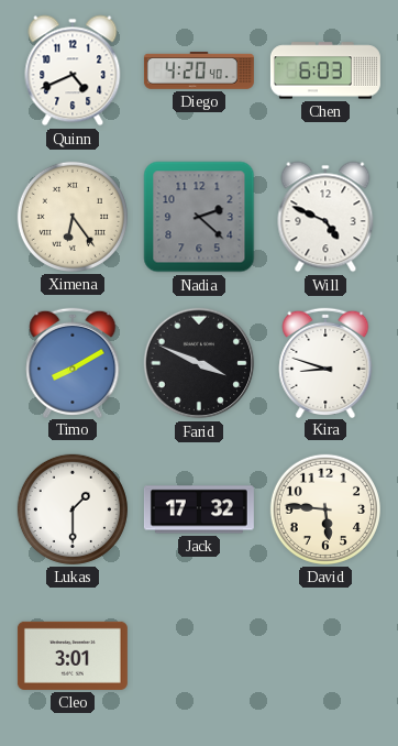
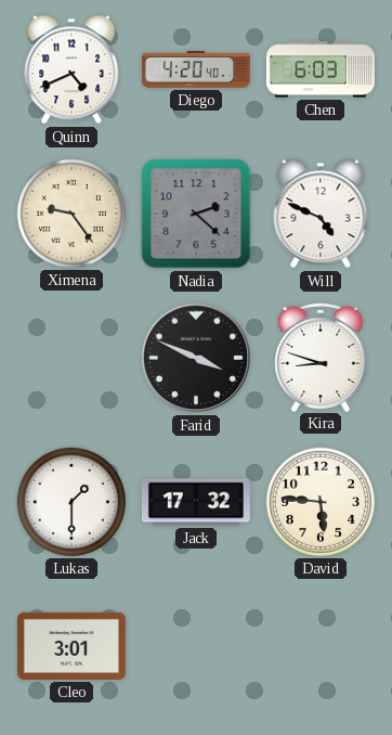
Ximena: 6:24 -> 9:24 (71, 214)
Timo: 8:10 -> none (73, 362)
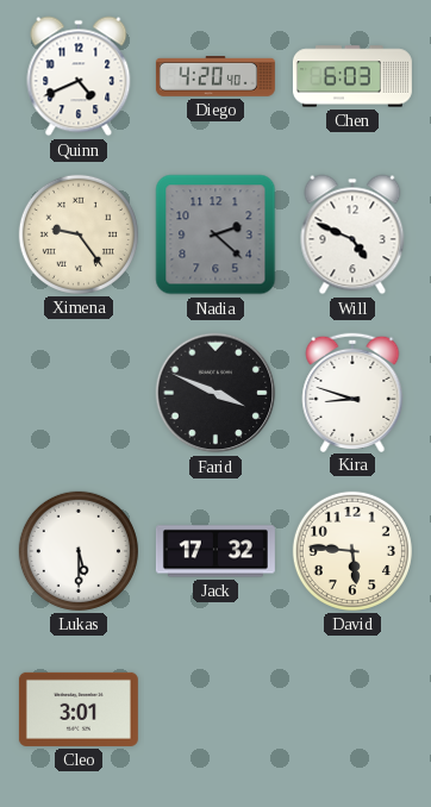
Lukas: 1:30 -> 5:30 (79, 551)
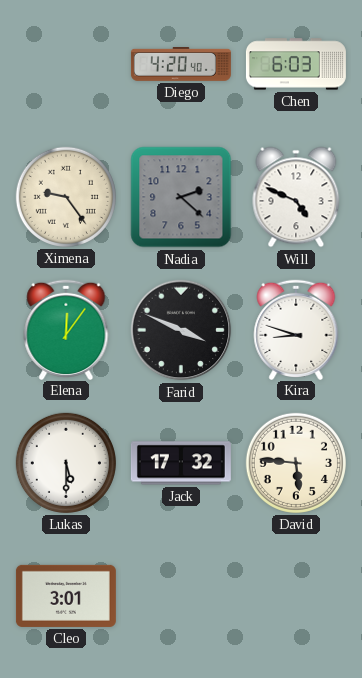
Quinn: 4:41 -> none (79, 76)
Elena: none -> 12:06 (66, 329)
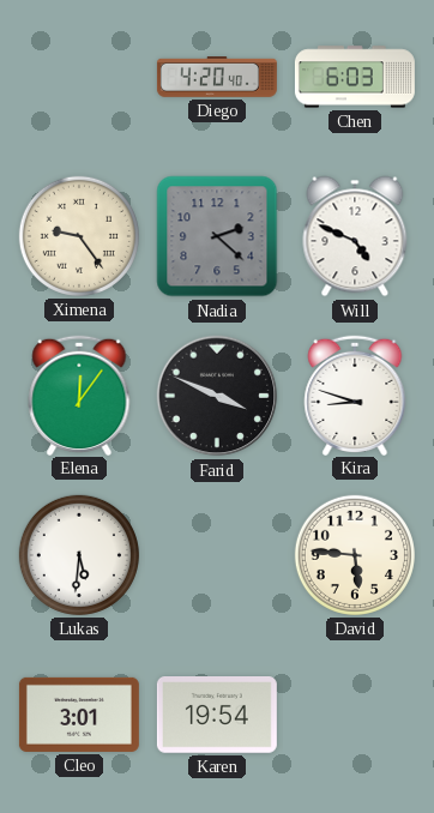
Lukas: 5:30 -> 5:31 (79, 555)
Jack: 17:32 -> none (181, 463)
Karen: none -> 19:54 (217, 716)
